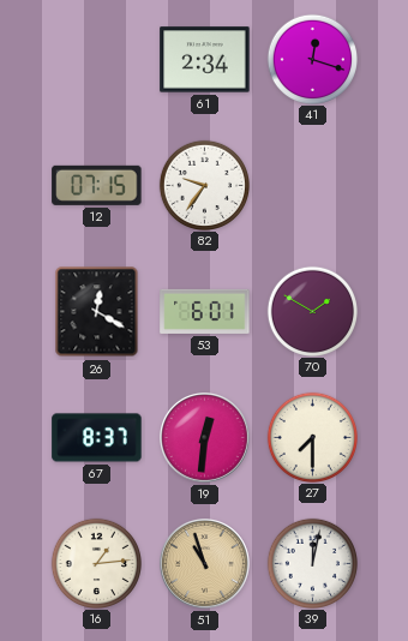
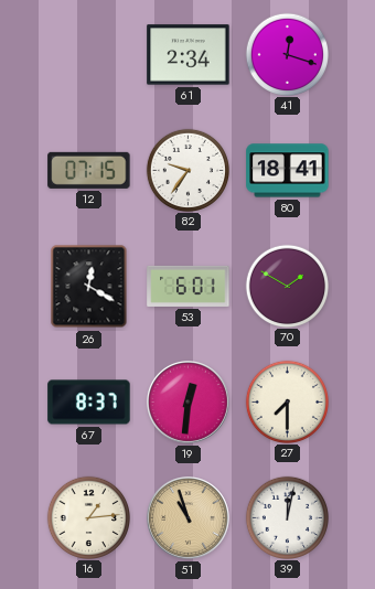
80: none -> 18:41 (288, 171)
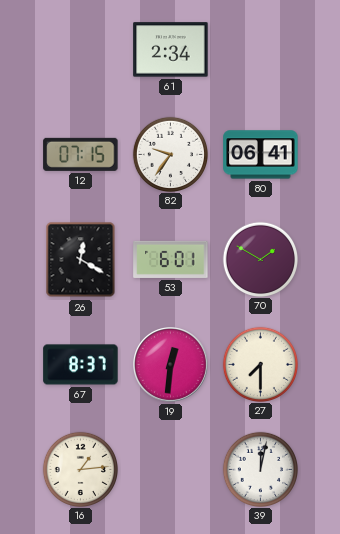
41: 12:18 -> none (287, 54)
80: 18:41 -> 06:41 (261, 155)
51: 10:57 -> none (189, 518)
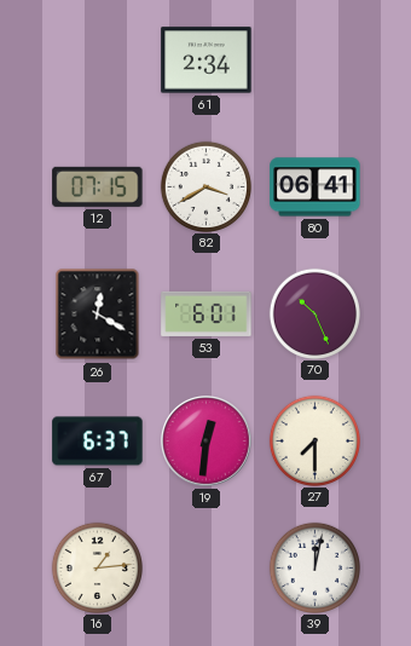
82: 9:36 -> 3:40 (205, 186)
70: 1:50 -> 10:26 (314, 313)
67: 8:37 -> 6:37 (98, 442)
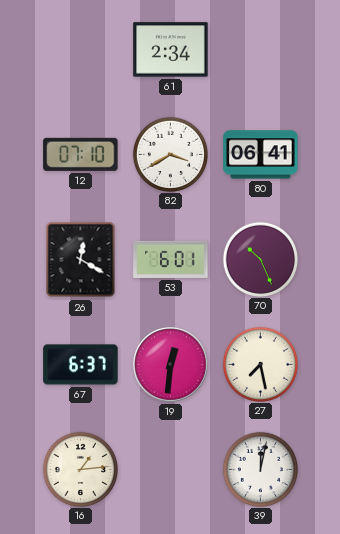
12: 07:15 -> 07:10 (81, 154)
27: 7:30 -> 7:28 (260, 364)
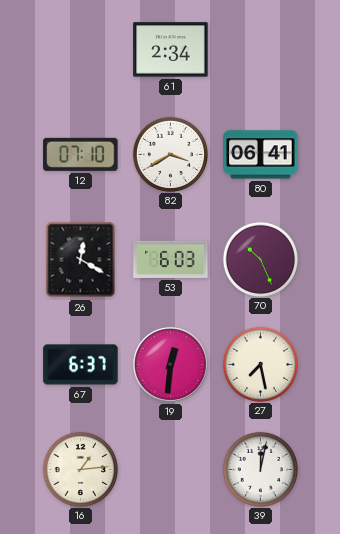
53: 6:01 -> 6:03 (171, 259)
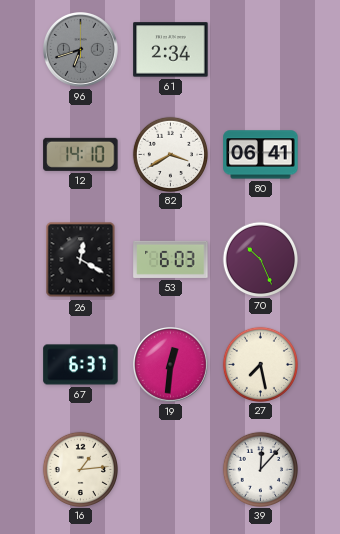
96: none -> 6:42 (81, 50)
12: 07:10 -> 14:10 (81, 154)
39: 12:02 -> 12:07 (260, 469)
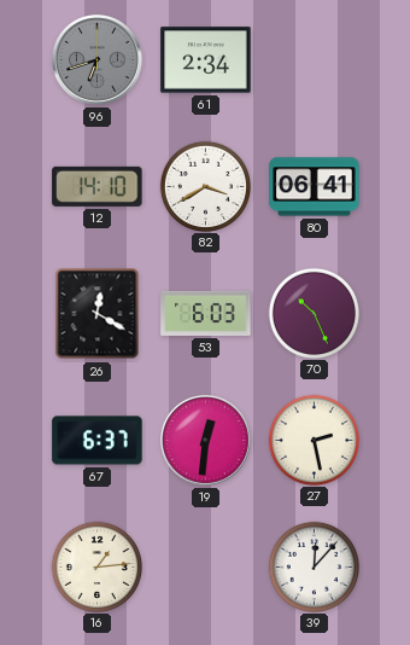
27: 7:28 -> 2:28 (314, 440)
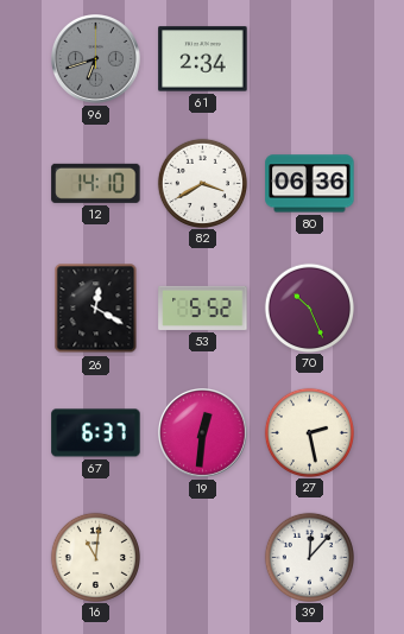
80: 06:41 -> 06:36 (310, 184)
53: 6:03 -> 5:52 (203, 308)
16: 1:14 -> 11:01 (95, 557)
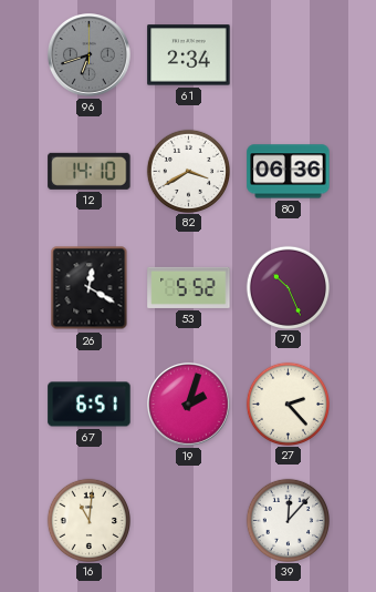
67: 6:37 -> 6:51 (90, 405)
19: 12:31 -> 2:03 (189, 405)
27: 2:28 -> 2:23 (288, 404)
